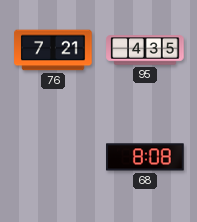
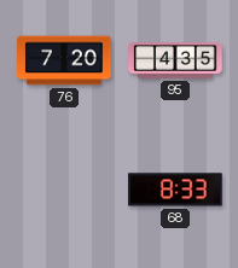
76: 7:21 -> 7:20 (64, 60)
68: 8:08 -> 8:33 (175, 190)
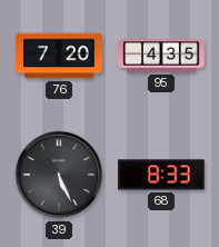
39: none -> 5:26 (59, 175)
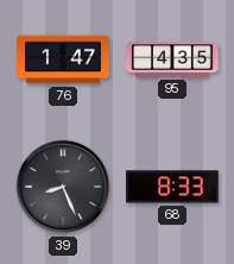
76: 7:20 -> 1:47 (63, 59)
39: 5:26 -> 8:26 (63, 187)
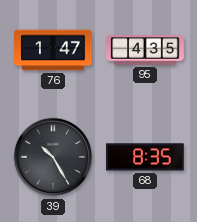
39: 8:26 -> 10:25 (53, 157)
68: 8:33 -> 8:35 (145, 157)
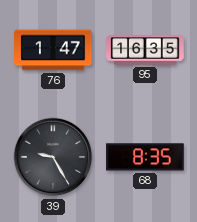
95: 4:35 -> 16:35 (145, 50)
39: 10:25 -> 9:25 (53, 157)
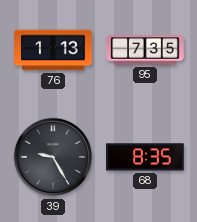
76: 1:47 -> 1:13 (53, 50)
95: 16:35 -> 7:35 (145, 50)
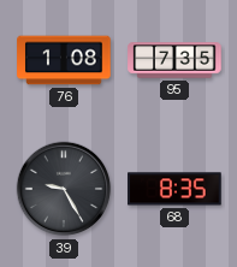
76: 1:13 -> 1:08 (64, 60)
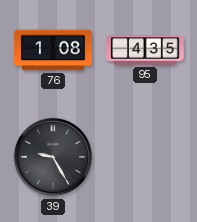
95: 7:35 -> 4:35 (145, 50)
68: 8:35 -> none (174, 189)
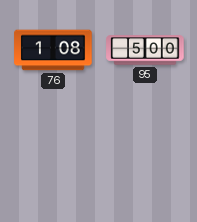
95: 4:35 -> 5:00 (145, 50)
39: 9:25 -> none (53, 157)
